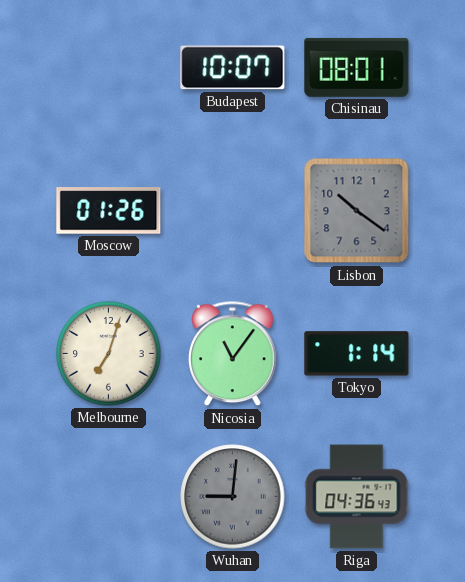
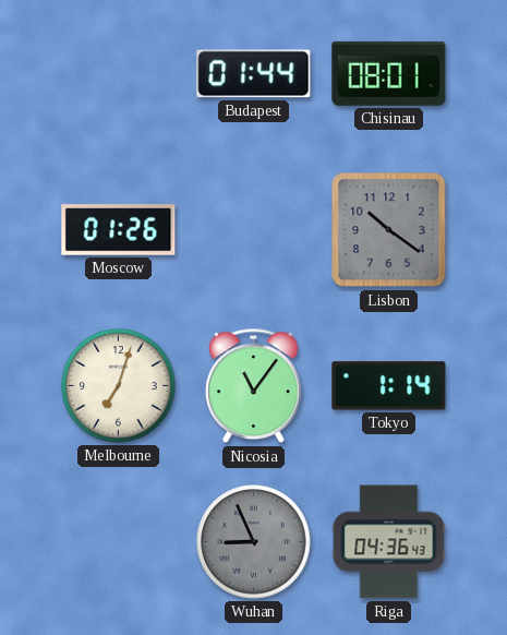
Budapest: 10:07 -> 01:44 (254, 74)
Wuhan: 9:01 -> 8:56 (254, 542)
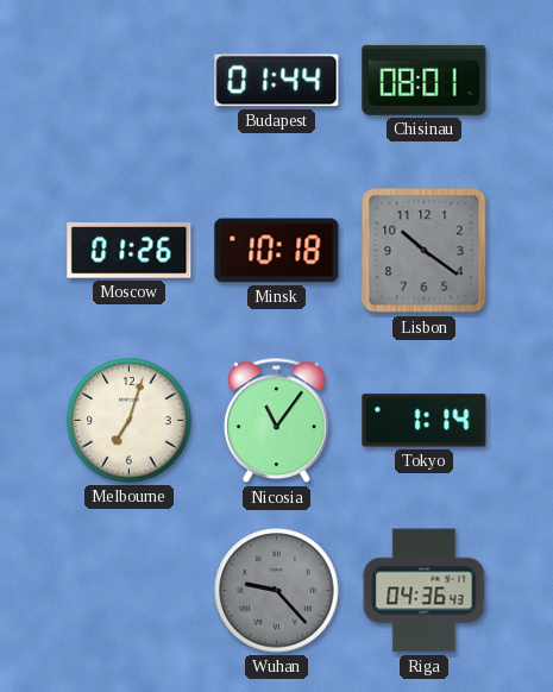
Minsk: none -> 10:18 (277, 251)
Wuhan: 8:56 -> 9:23 (277, 591)
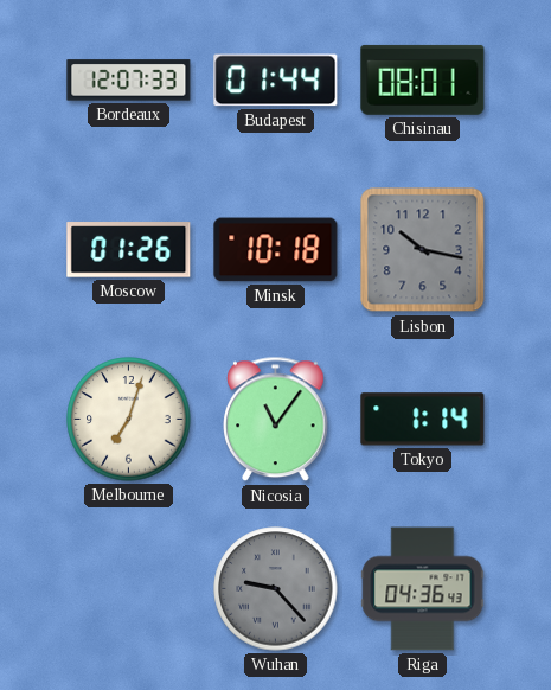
Bordeaux: none -> 12:07 (129, 81)
Lisbon: 10:21 -> 10:17 (423, 250)
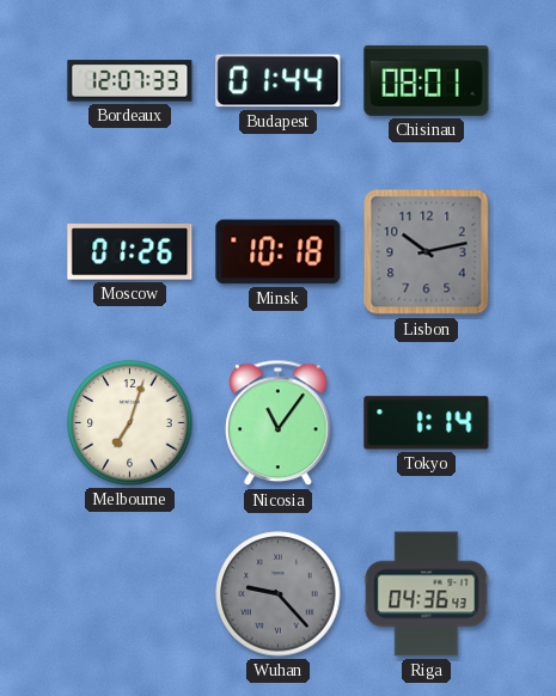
Lisbon: 10:17 -> 10:13 (427, 252)
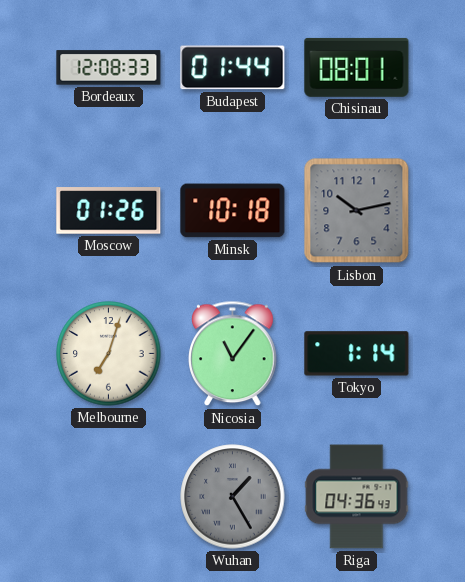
Bordeaux: 12:07 -> 12:08 (109, 68)
Wuhan: 9:23 -> 1:25 (233, 497)
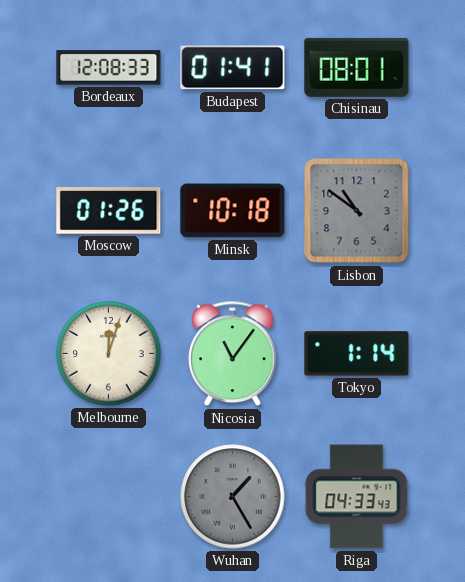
Budapest: 01:44 -> 01:41 (233, 68)
Lisbon: 10:13 -> 10:51 (357, 211)
Melbourne: 7:03 -> 12:03 (109, 354)
Riga: 04:36 -> 04:33 (357, 497)
